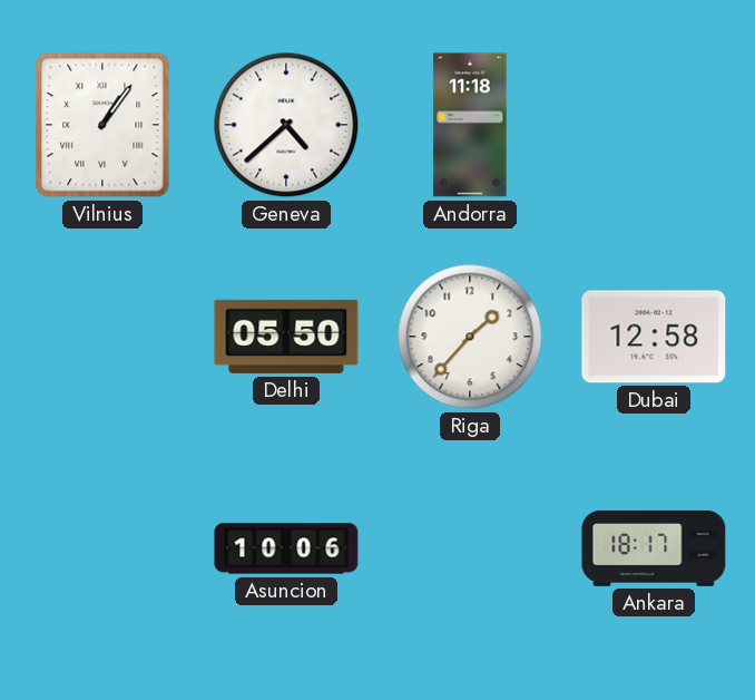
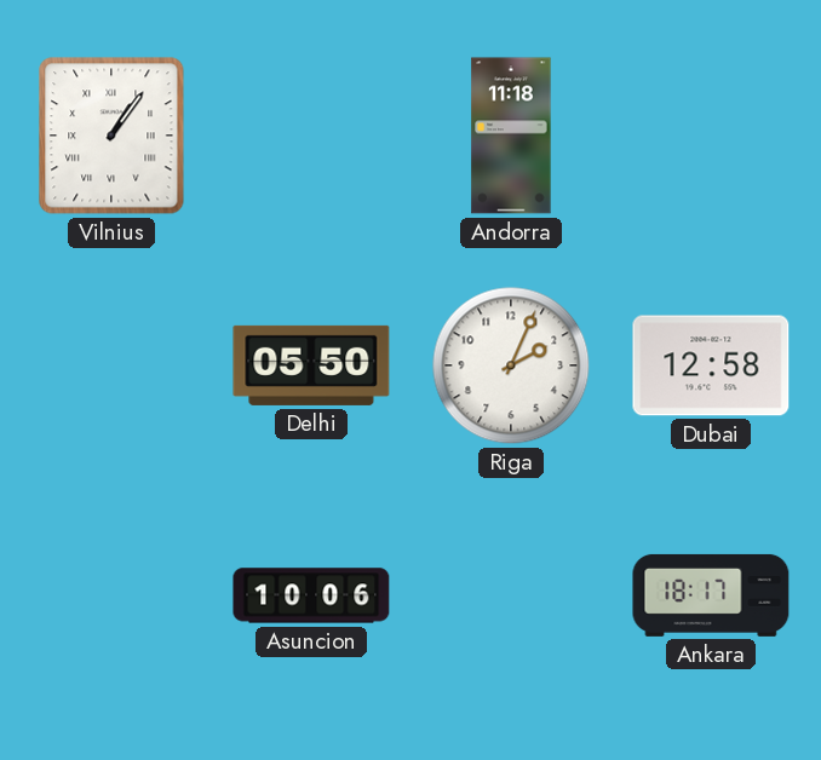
Geneva: 4:38 -> none (286, 125)
Riga: 1:37 -> 2:04 (511, 365)
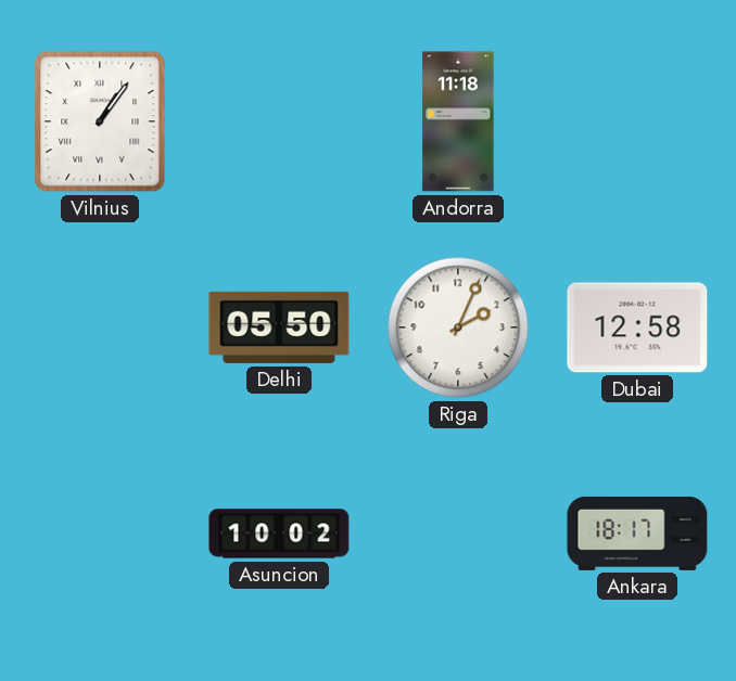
Asuncion: 10:06 -> 10:02 (279, 534)
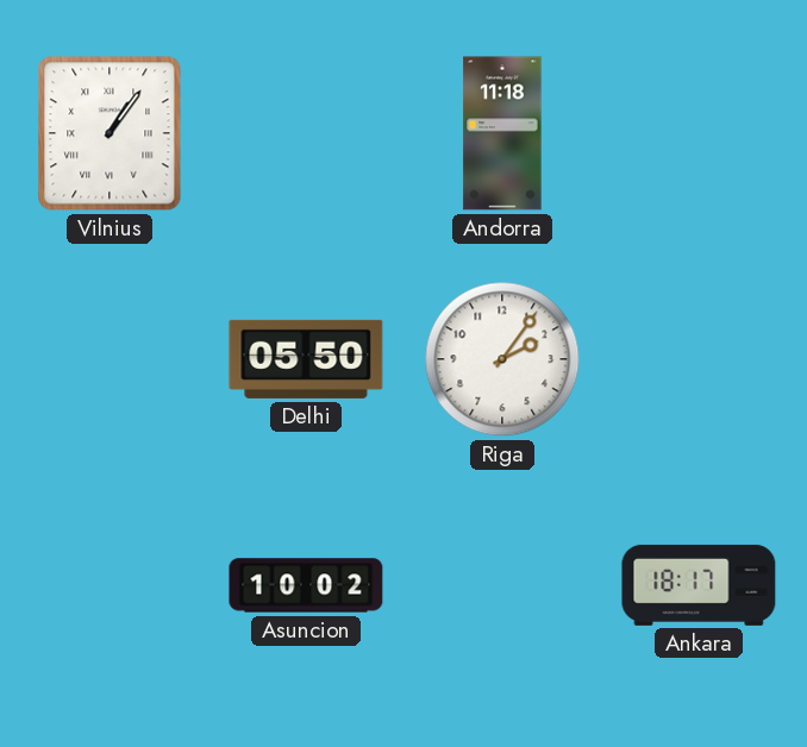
Riga: 2:04 -> 2:06 (502, 359)
Dubai: 12:58 -> none (637, 327)
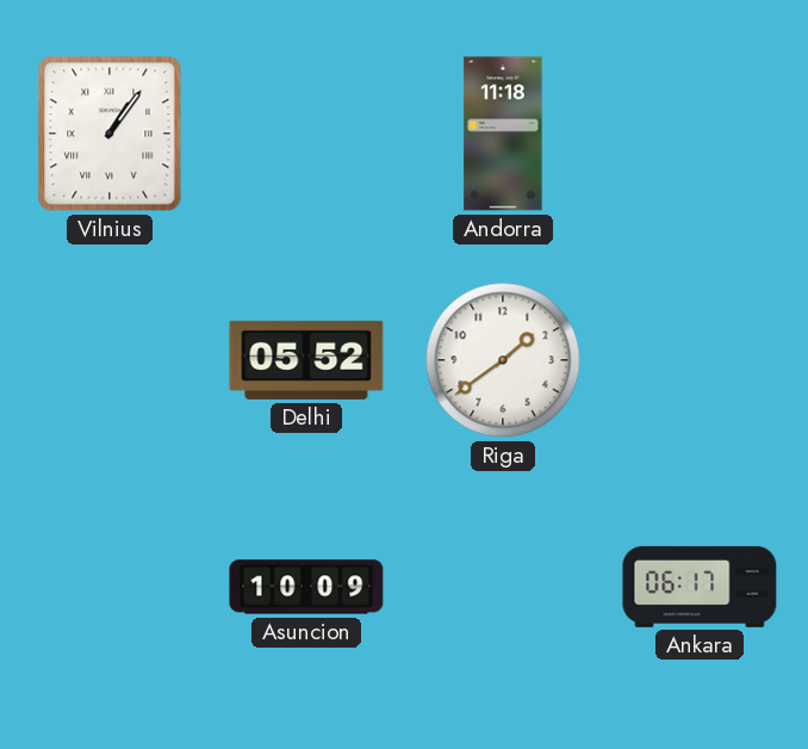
Delhi: 05:50 -> 05:52 (306, 360)
Riga: 2:06 -> 1:39 (503, 360)
Asuncion: 10:02 -> 10:09 (306, 587)
Ankara: 18:17 -> 06:17 (700, 587)
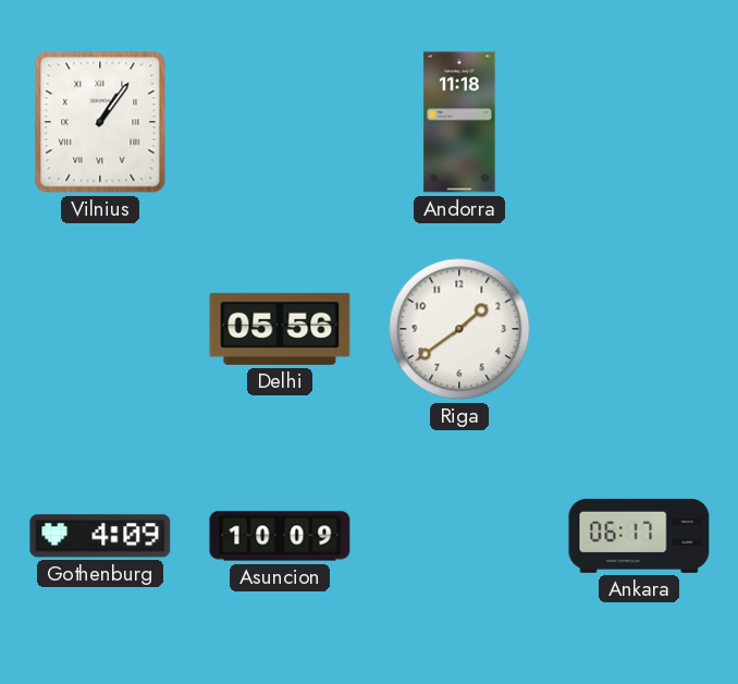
Delhi: 05:52 -> 05:56 (280, 329)
Gothenburg: none -> 4:09 (100, 536)
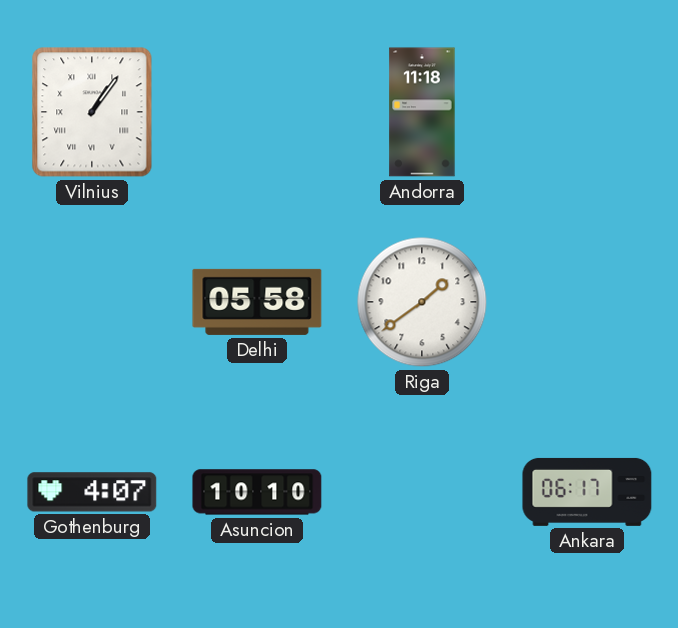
Delhi: 05:56 -> 05:58 (257, 302)
Gothenburg: 4:09 -> 4:07 (92, 492)
Asuncion: 10:09 -> 10:10 (257, 492)
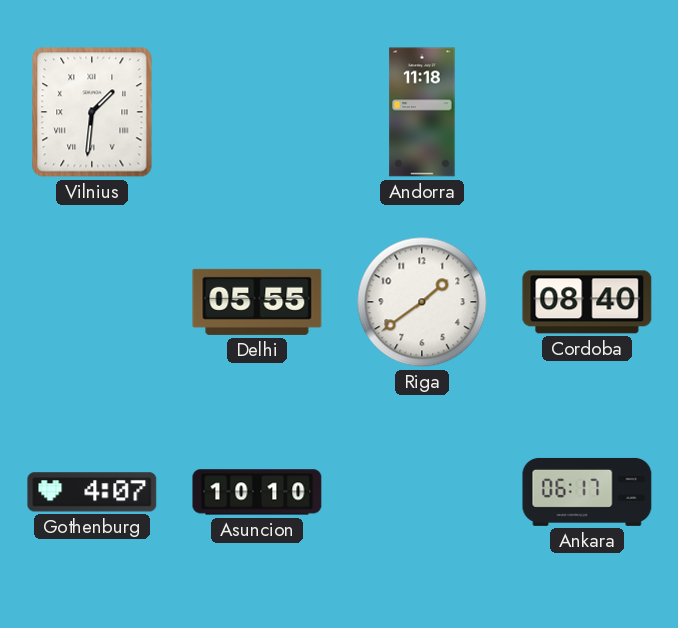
Vilnius: 1:06 -> 1:31 (92, 112)
Delhi: 05:58 -> 05:55 (257, 302)
Cordoba: none -> 08:40 (587, 302)
